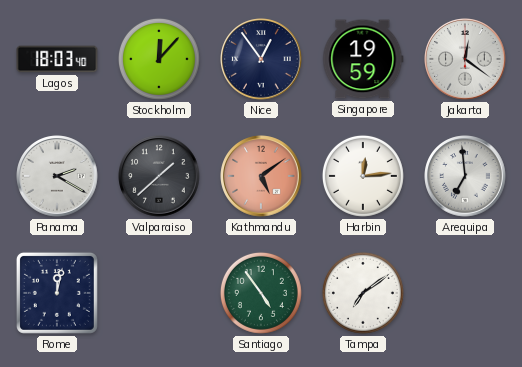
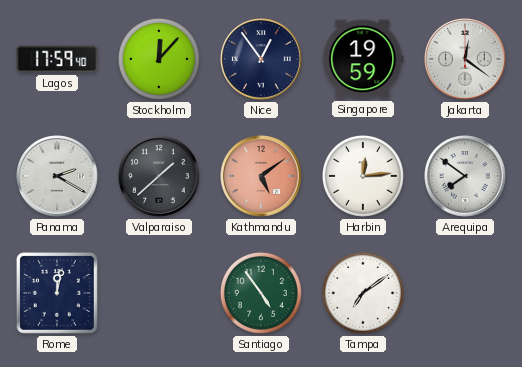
Lagos: 18:03 -> 17:59 (57, 59)
Arequipa: 6:59 -> 7:51 (465, 176)
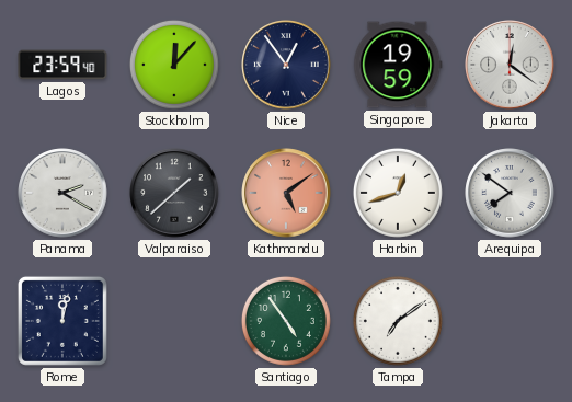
Lagos: 17:59 -> 23:59 (62, 65)
Harbin: 12:14 -> 12:42 (398, 193)
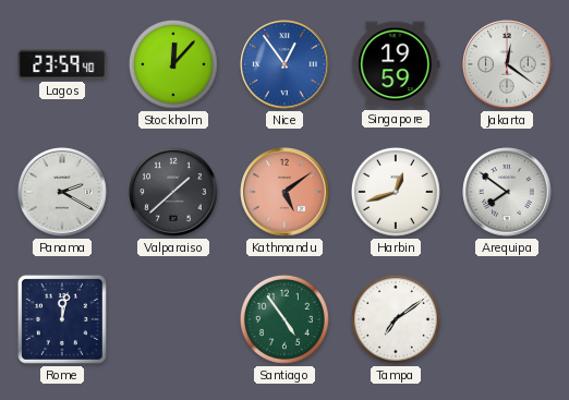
Nice dial: navy -> blue (284, 64)
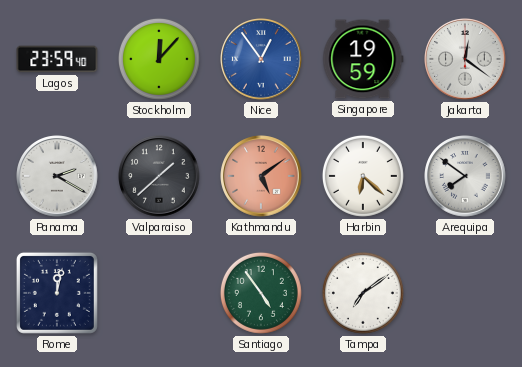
Harbin: 12:42 -> 6:22 (363, 176)
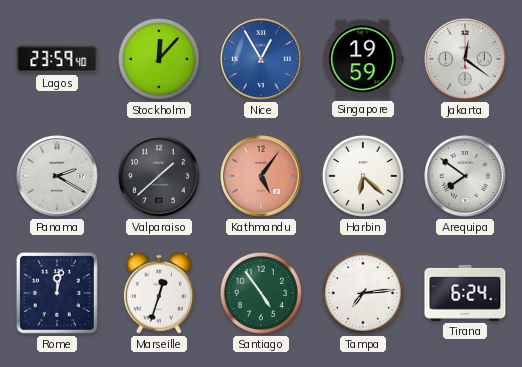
Nice: 12:54 -> 12:55 (261, 59)
Kathmandu: 5:09 -> 5:06 (261, 176)
Marseille: none -> 12:33 (159, 293)
Tampa: 7:09 -> 7:14 (363, 293)
Tirana: none -> 6:24 (465, 293)
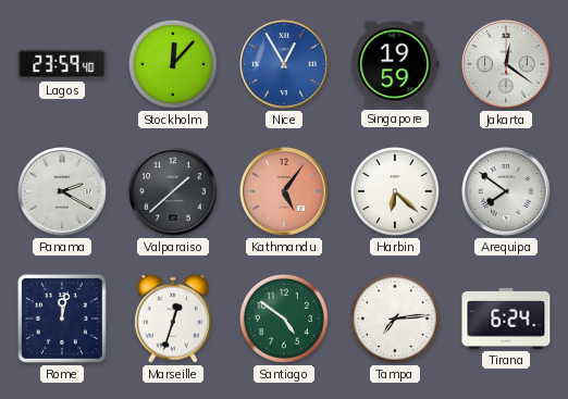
Santiago: 4:54 -> 4:51 (284, 319)
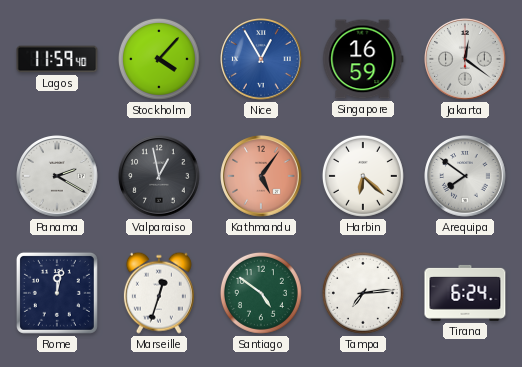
Lagos: 23:59 -> 11:59 (57, 59)
Stockholm: 12:07 -> 4:07 (159, 59)
Singapore: 19:59 -> 16:59 (363, 59)
Valparaiso: 1:38 -> 12:58 (159, 176)
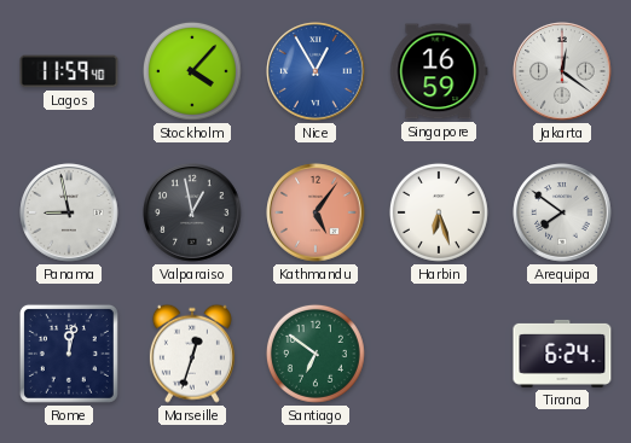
Panama: 2:20 -> 8:58 (69, 212)
Harbin: 6:22 -> 6:27 (439, 212)
Santiago: 4:51 -> 6:51 (315, 354)
Tampa: 7:14 -> none (363, 293)
